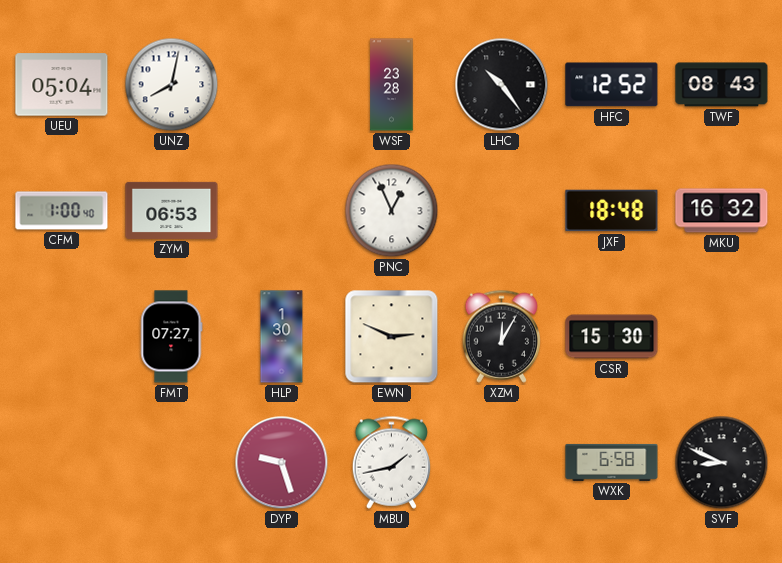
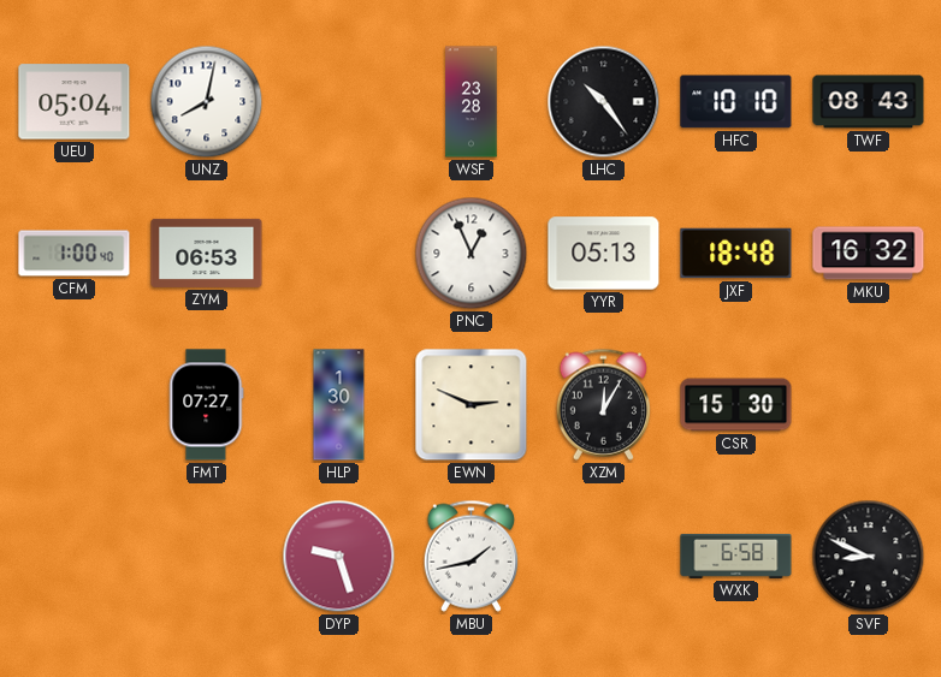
HFC: 12:52 -> 10:10 (736, 102)
YYR: none -> 05:13 (604, 254)
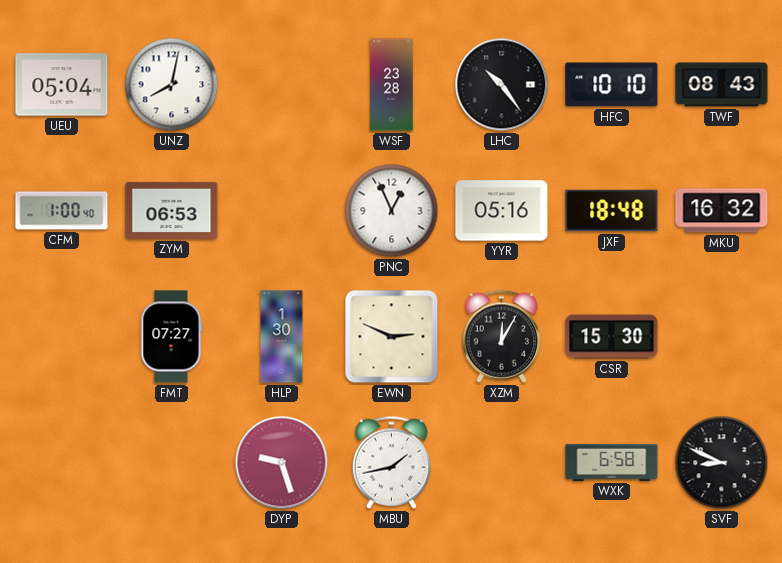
YYR: 05:13 -> 05:16 (502, 211)
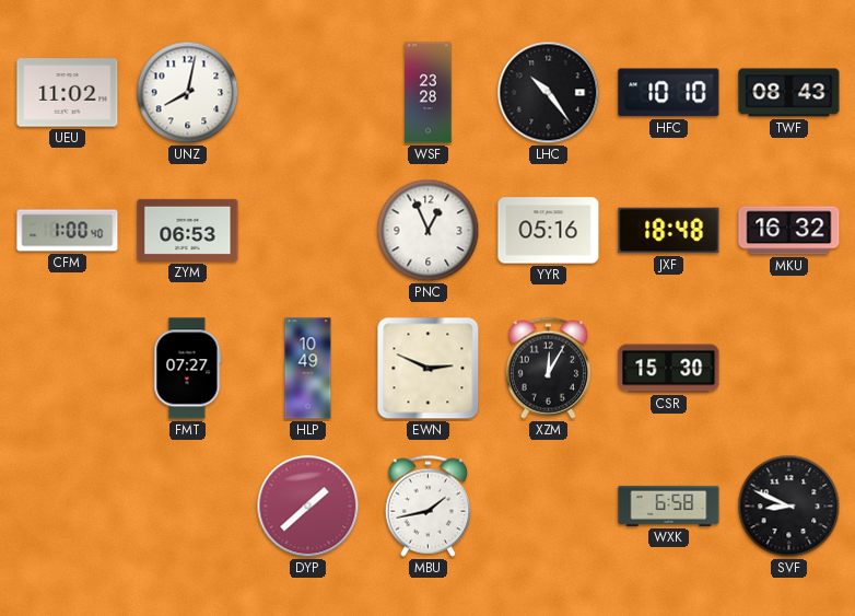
UEU: 05:04 -> 11:02 (68, 93)
HLP: 1:30 -> 10:49 (308, 369)
DYP: 9:27 -> 1:38 (308, 507)
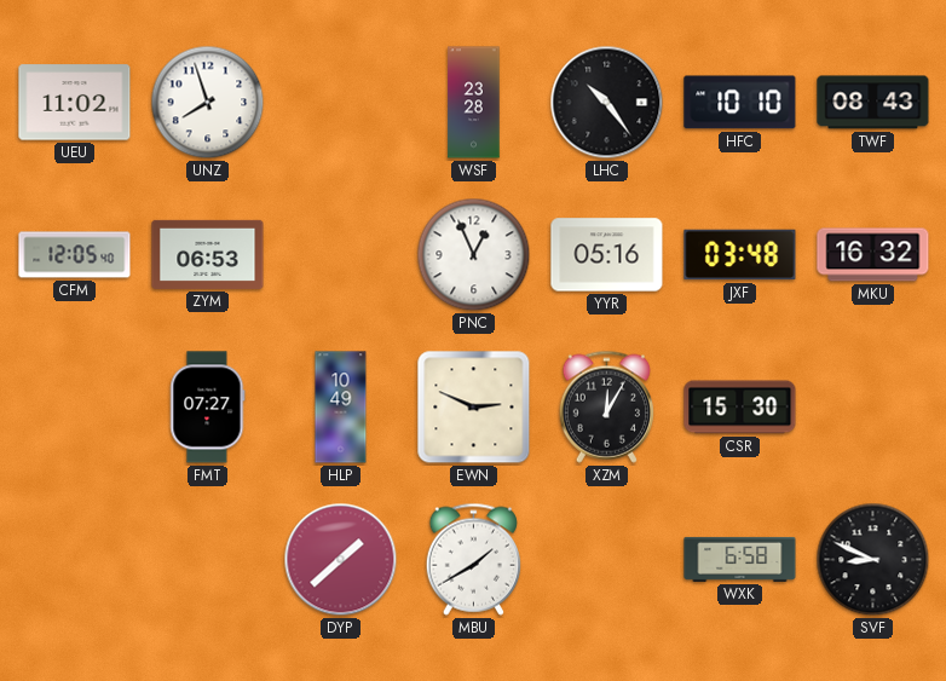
UNZ: 8:02 -> 7:57 (208, 103)
CFM: 1:00 -> 12:05 (75, 255)
JXF: 18:48 -> 03:48 (740, 255)
MBU: 1:43 -> 1:40 (473, 559)
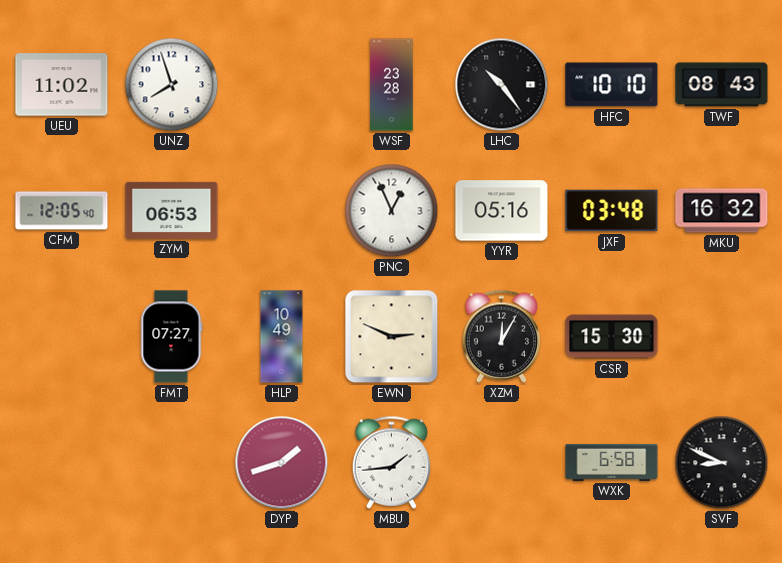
DYP: 1:38 -> 1:42 (282, 463)
MBU: 1:40 -> 1:44 (391, 462)
